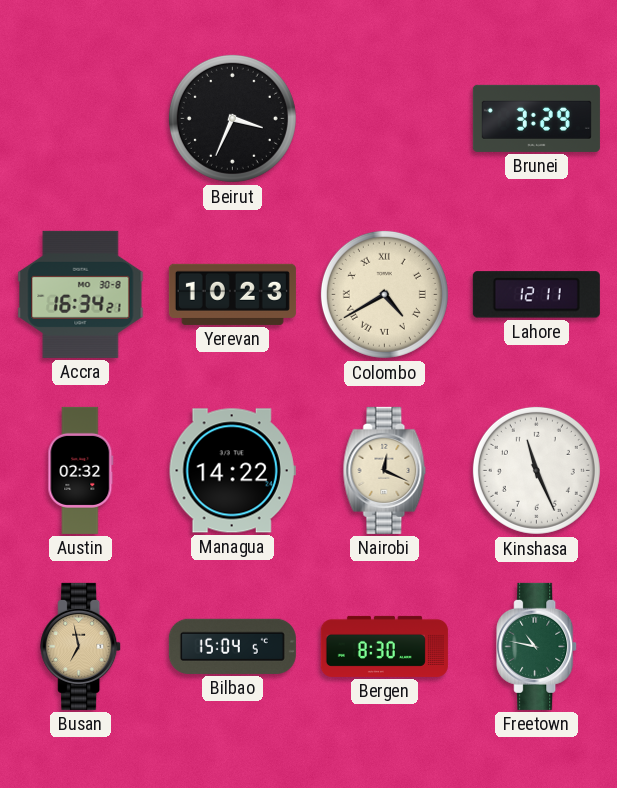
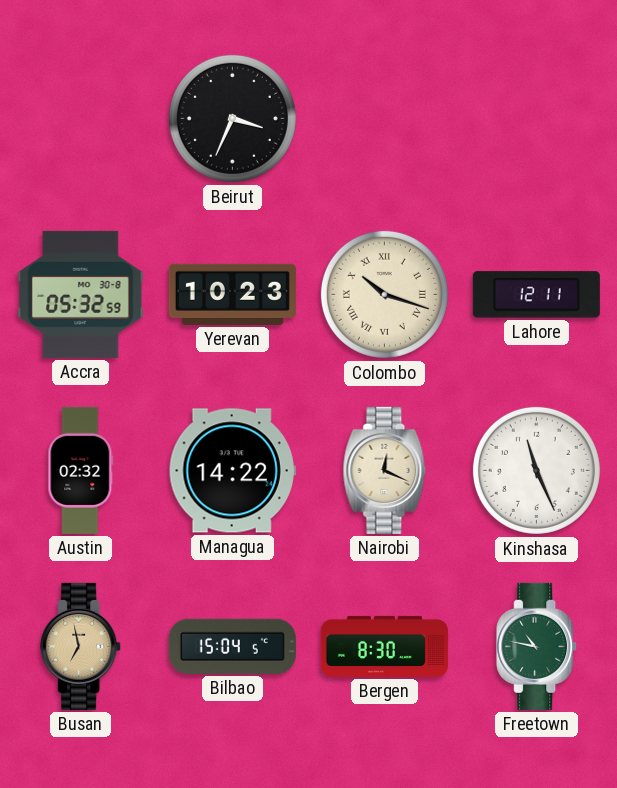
Brunei: 3:29 -> none (536, 118)
Accra: 16:34 -> 05:32 (81, 294)
Colombo: 4:40 -> 10:18 (384, 294)
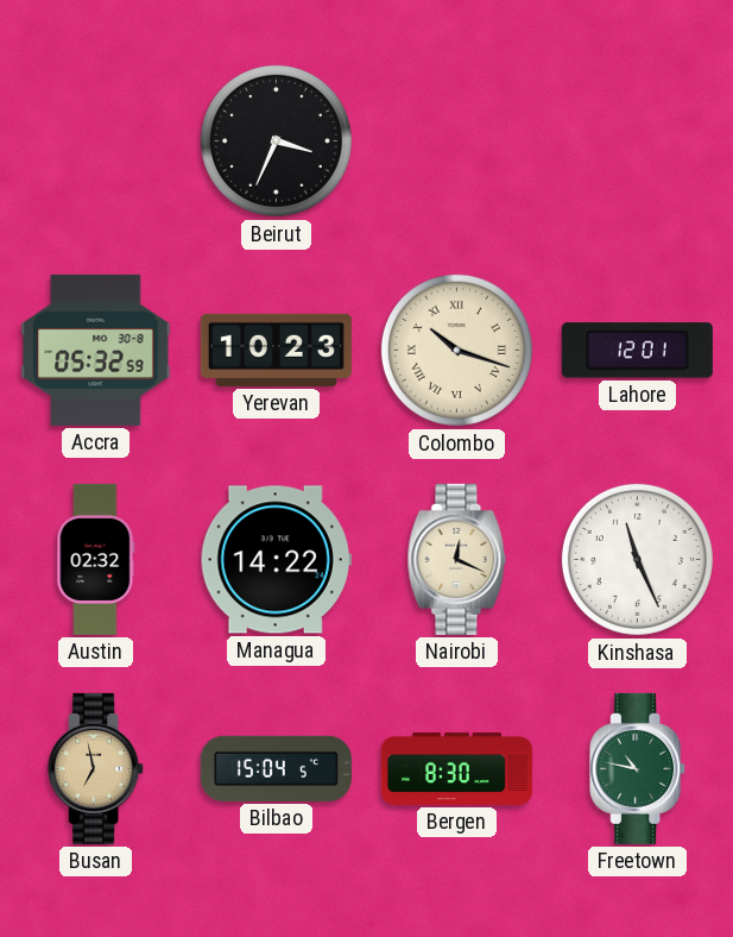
Lahore: 12:11 -> 12:01 (637, 351)
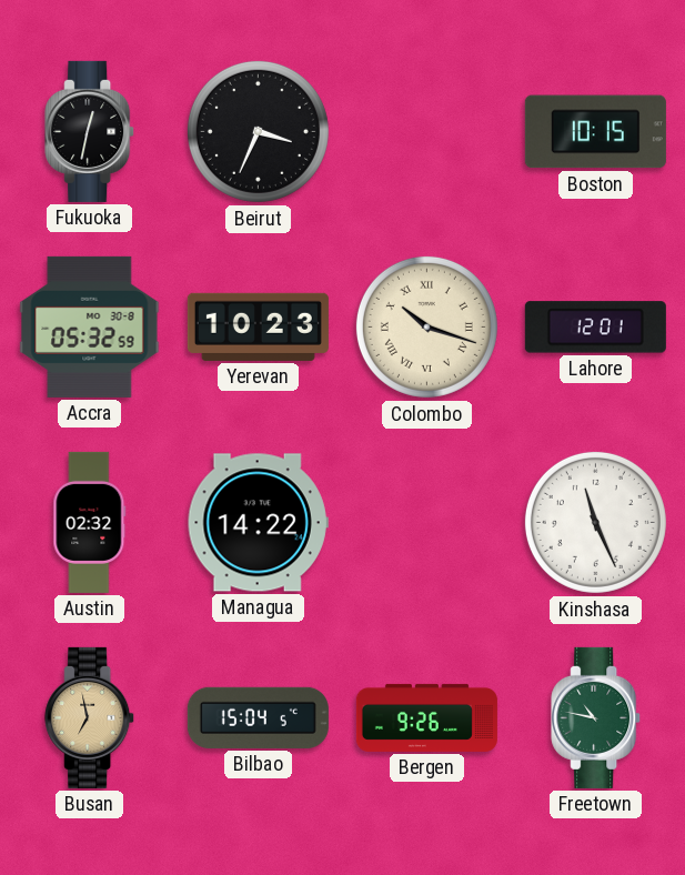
Fukuoka: none -> 12:32 (90, 131)
Boston: none -> 10:15 (595, 132)
Nairobi: 12:19 -> none (457, 559)
Bergen: 8:30 -> 9:26 (426, 717)
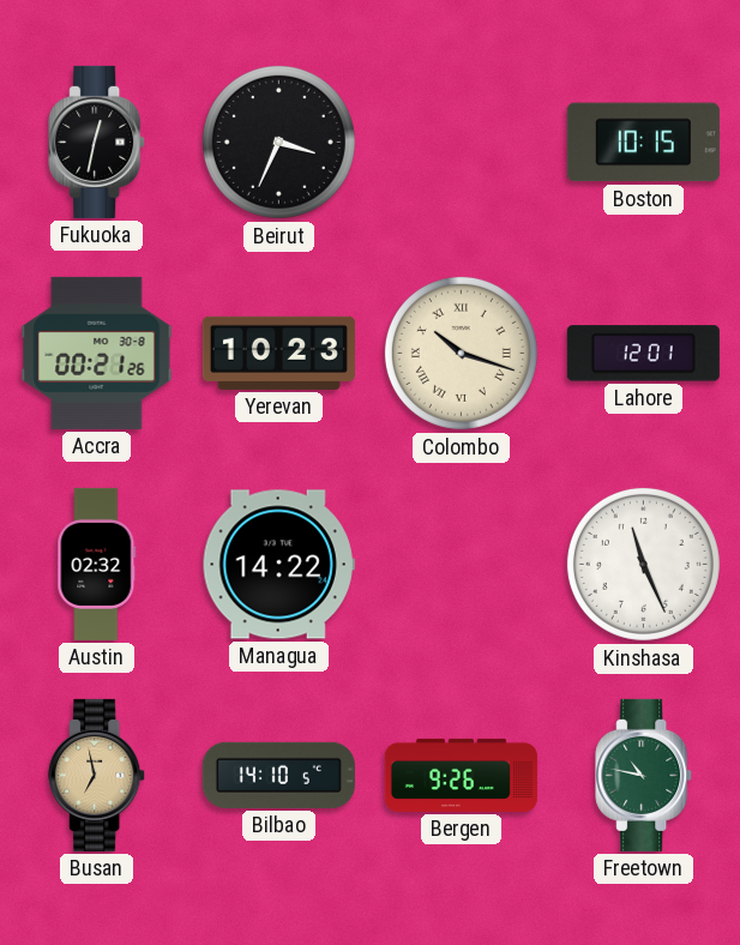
Accra: 05:32 -> 00:21 (97, 353)
Bilbao: 15:04 -> 14:10 (278, 775)
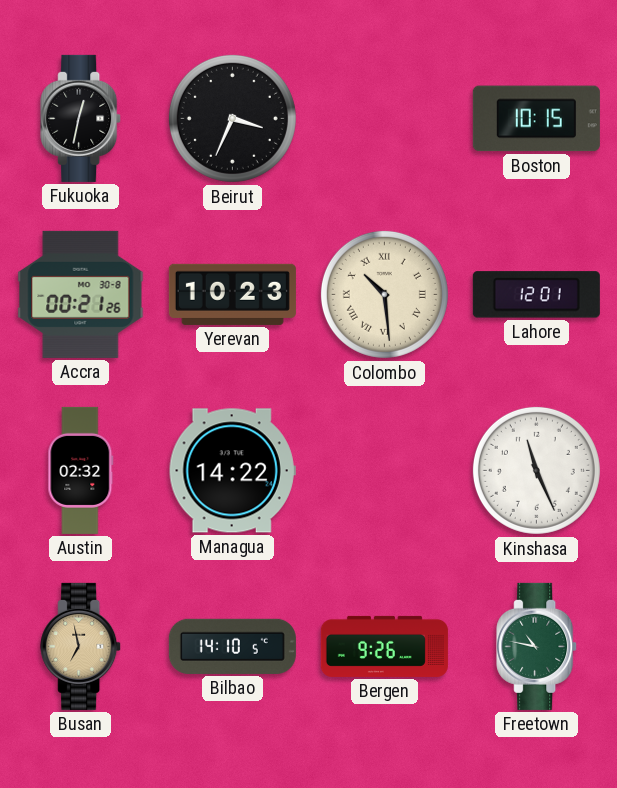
Colombo: 10:18 -> 10:29 (384, 294)
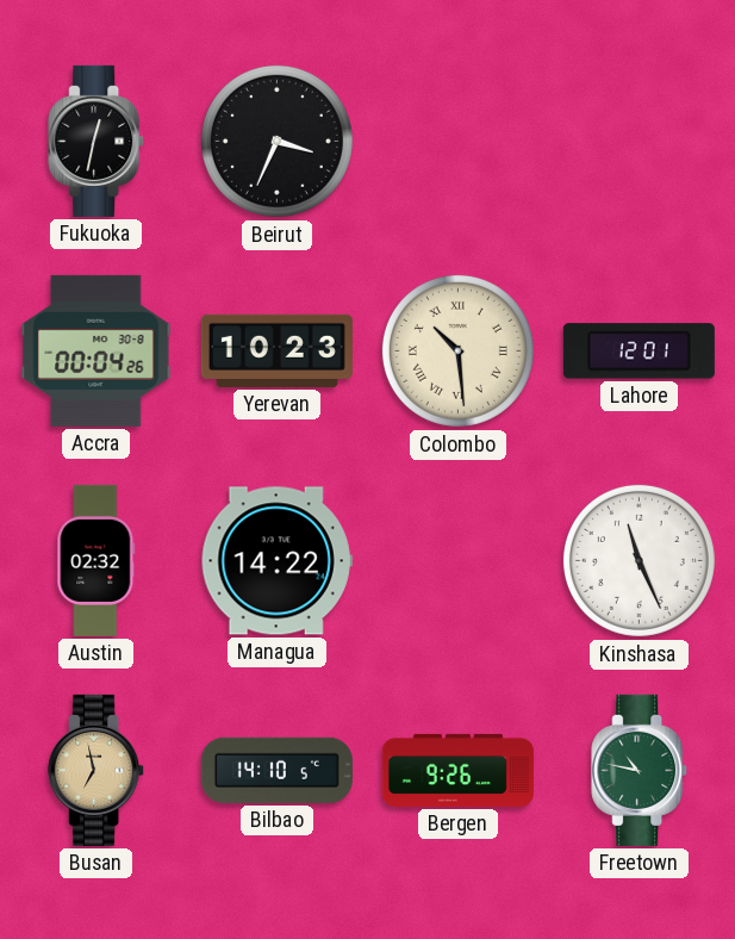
Boston: 10:15 -> none (536, 119)
Accra: 00:21 -> 00:04 (96, 350)
